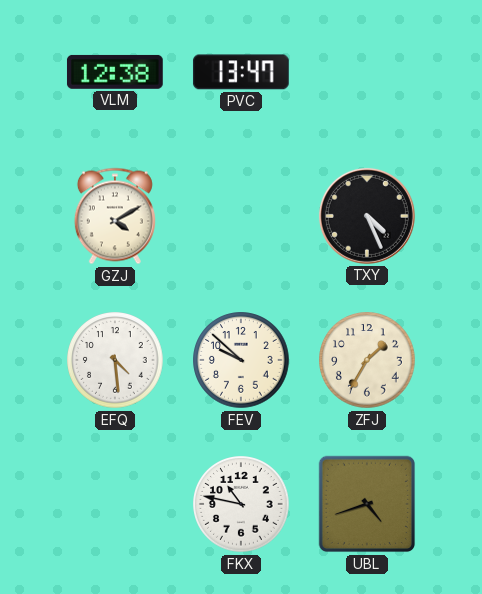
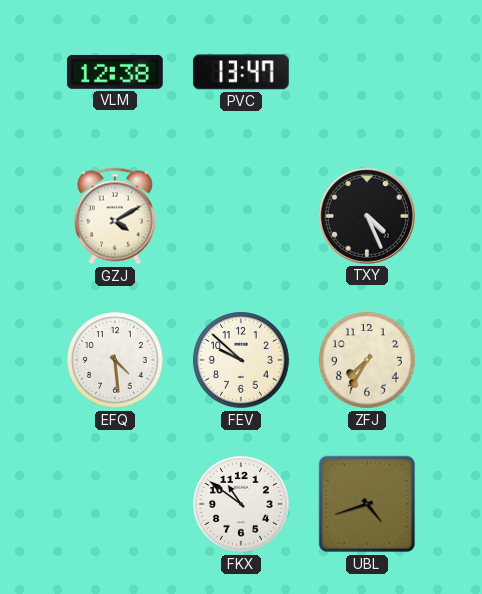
ZFJ: 1:35 -> 7:35 (367, 360)
FKX: 10:47 -> 10:51 (241, 504)
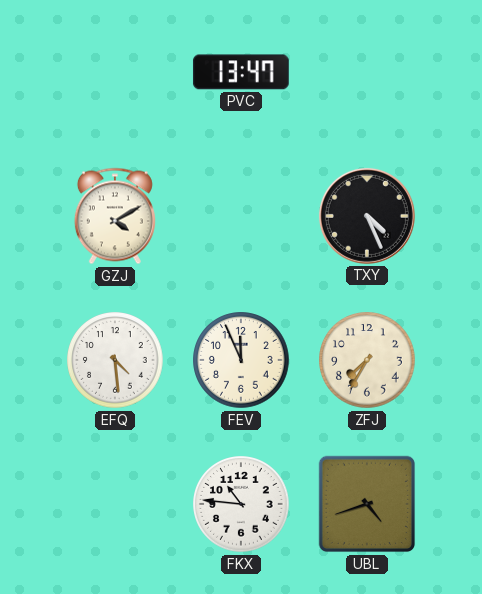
VLM: 12:38 -> none (115, 72)
FEV: 9:52 -> 11:56 (241, 360)
FKX: 10:51 -> 10:46 (241, 504)
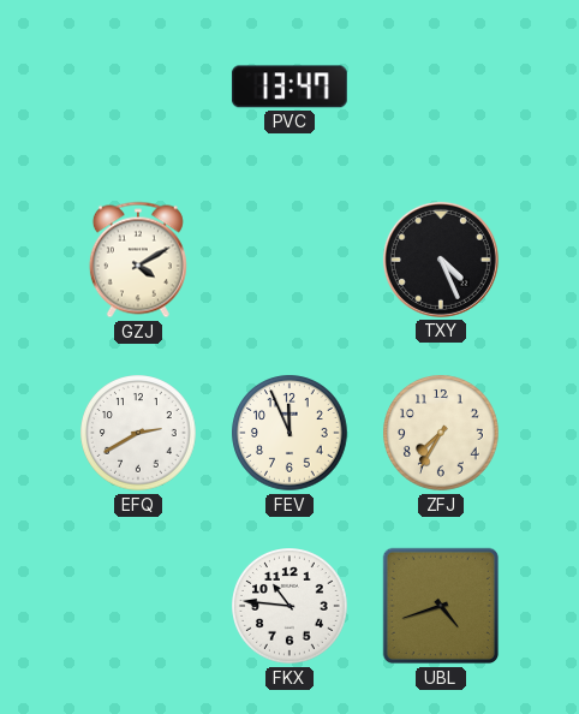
EFQ: 4:29 -> 2:40 (138, 433)
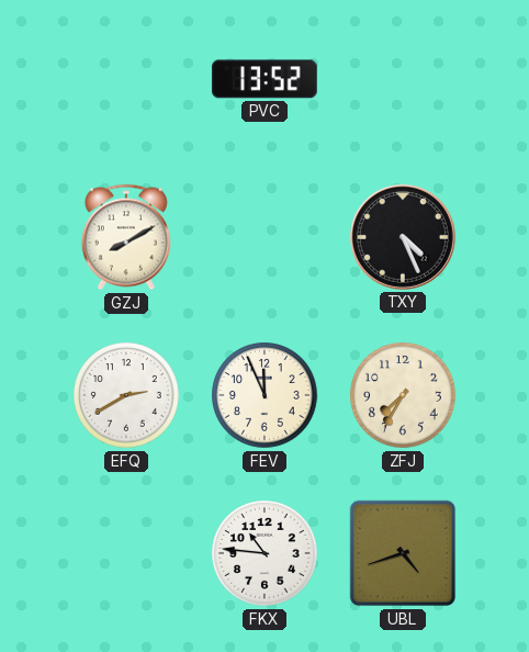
PVC: 13:47 -> 13:52 (264, 79)
GZJ: 4:10 -> 8:10 (126, 237)
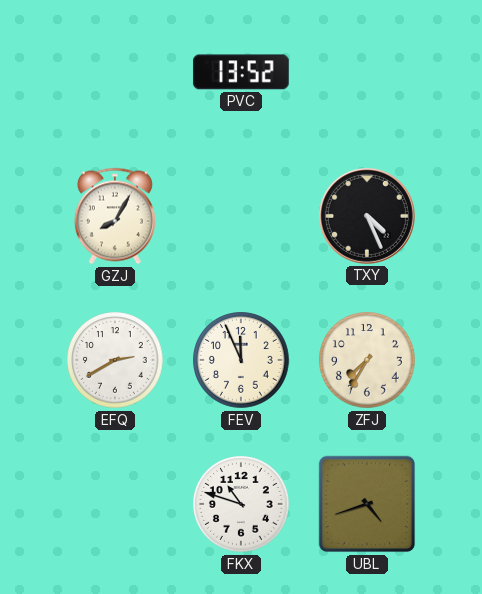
GZJ: 8:10 -> 8:05 (115, 216)
FKX: 10:46 -> 10:48 (241, 504)
